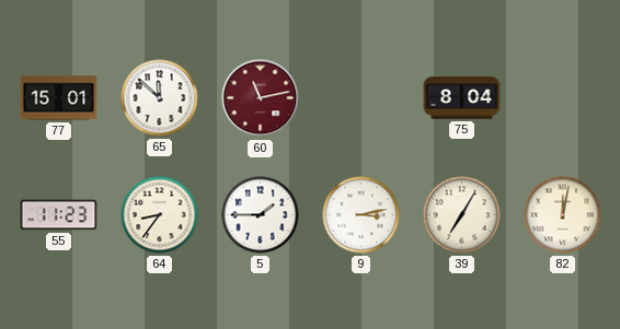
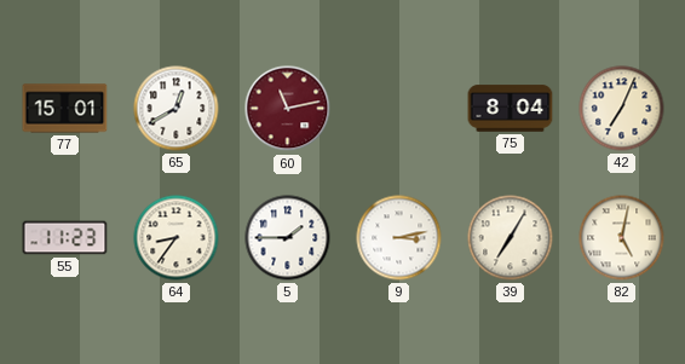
65: 11:52 -> 12:40 (177, 109)
42: none -> 7:04 (622, 109)
82: 12:02 -> 5:02 (622, 238)
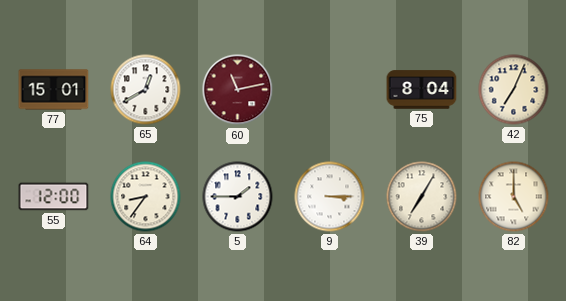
55: 11:23 -> 12:00 (54, 197)
9: 3:13 -> 3:15 (330, 197)
82: 5:02 -> 5:00 (514, 197)
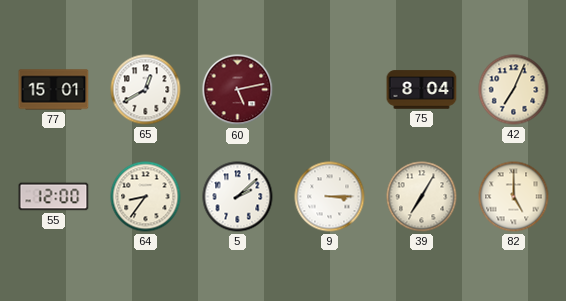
60: 11:13 -> 5:13 (238, 90)
5: 1:45 -> 2:08 (238, 197)
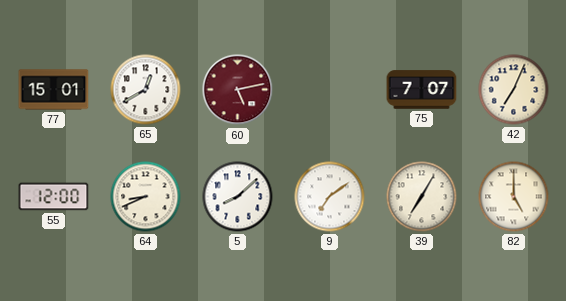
75: 8:04 -> 7:07 (422, 90)
64: 8:36 -> 8:41 (146, 197)
5: 2:08 -> 8:08 (238, 197)
9: 3:15 -> 7:09 (330, 197)
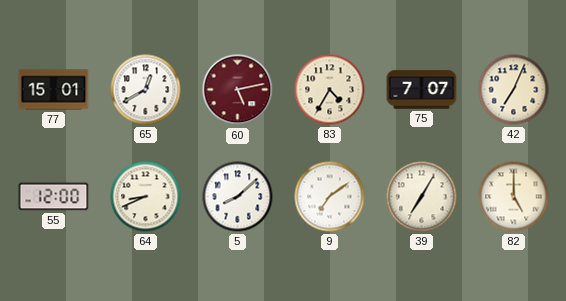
83: none -> 4:35 (330, 90)
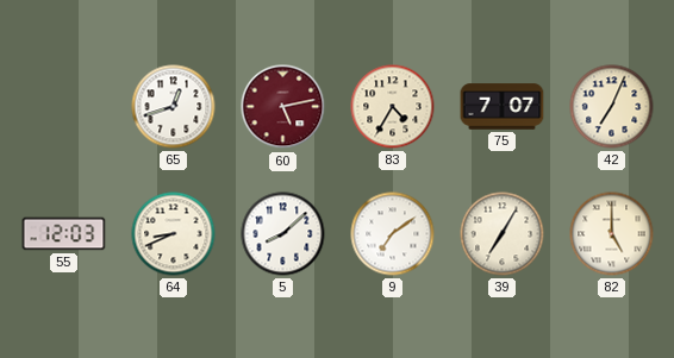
77: 15:01 -> none (54, 90)
65: 12:40 -> 12:42 (174, 107)
55: 12:00 -> 12:03 (64, 234)
